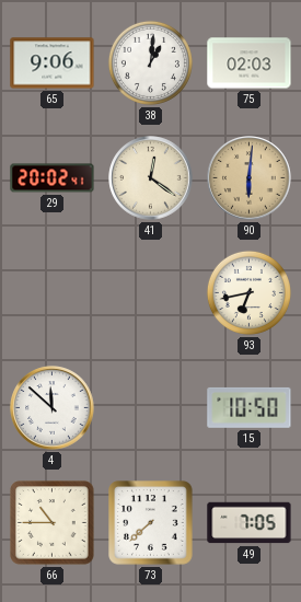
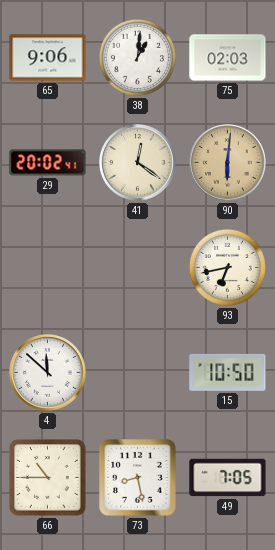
73: 7:38 -> 8:28 (138, 478)
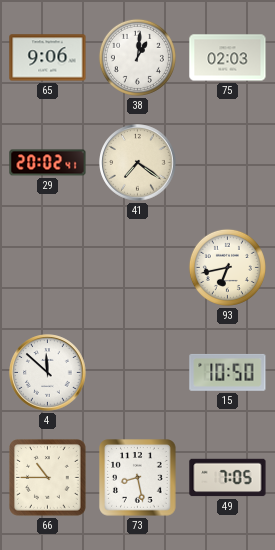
41: 12:21 -> 7:21 (138, 163)
90: 6:01 -> none (228, 163)
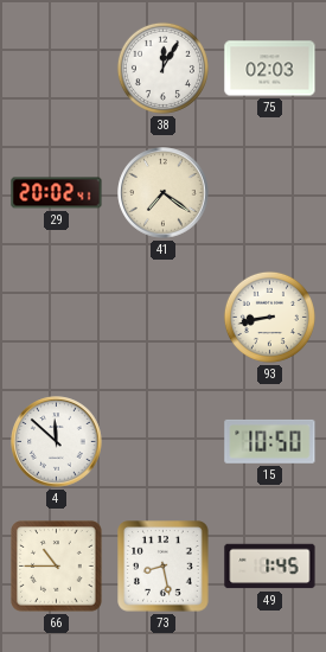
65: 9:06 -> none (48, 58)
38: 1:01 -> 12:05 (162, 68)
93: 6:43 -> 8:43 (269, 317)
49: 7:05 -> 1:45 (270, 567)
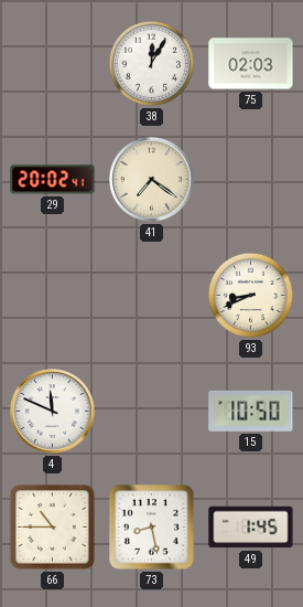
93: 8:43 -> 8:41 (250, 295)
4: 11:52 -> 11:49 (53, 412)
